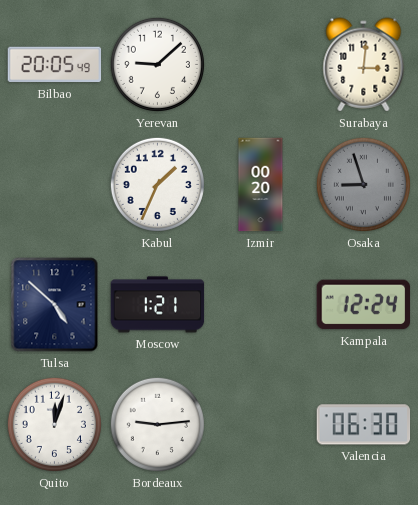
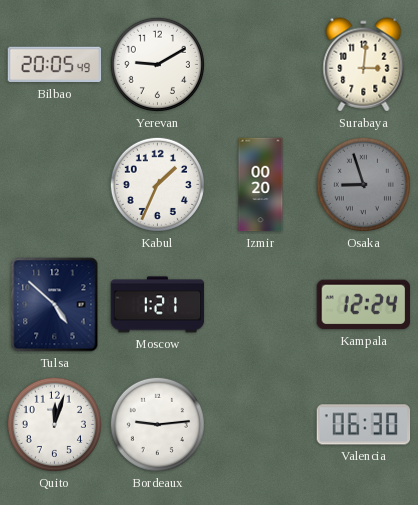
Yerevan: 9:08 -> 9:10 (157, 64)
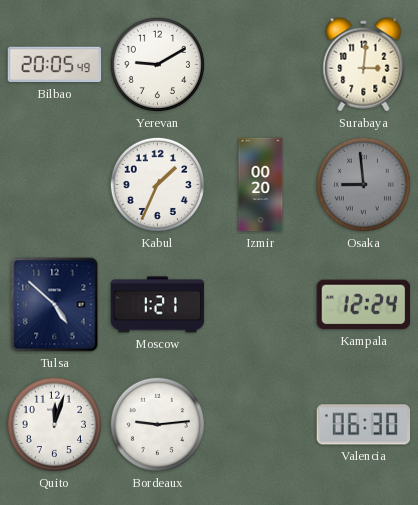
Osaka: 8:57 -> 8:59 (363, 184)
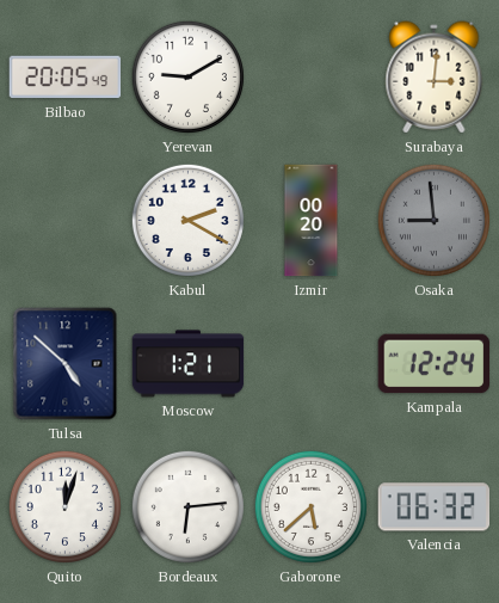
Kabul: 1:34 -> 2:20 (187, 220)
Bordeaux: 9:14 -> 6:14 (187, 506)
Gaborone: none -> 5:38 (310, 506)
Valencia: 06:30 -> 06:32 (435, 507)
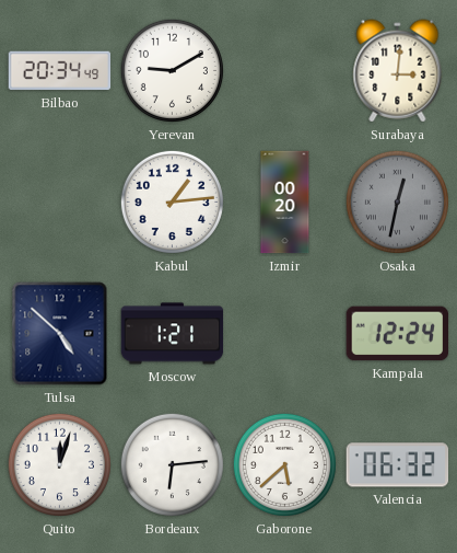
Bilbao: 20:05 -> 20:34 (60, 71)
Kabul: 2:20 -> 1:14 (172, 201)
Osaka: 8:59 -> 12:32 (397, 201)
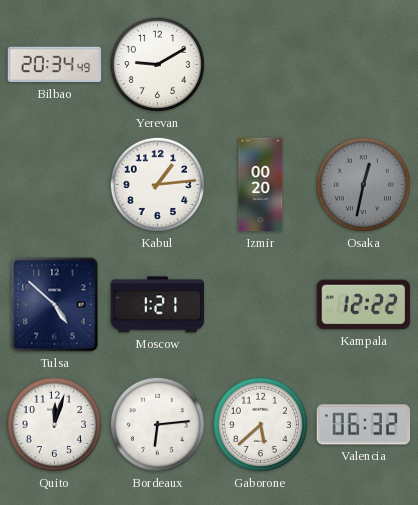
Surabaya: 3:01 -> none (398, 71)
Kampala: 12:24 -> 12:22 (364, 305)
